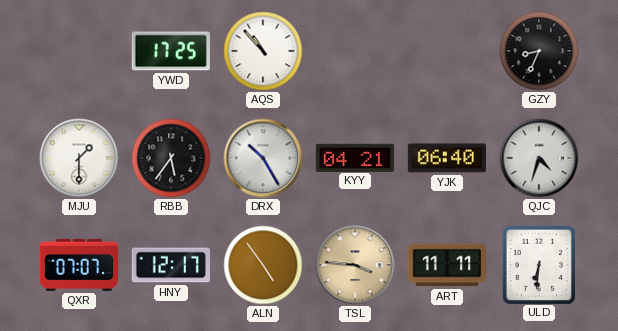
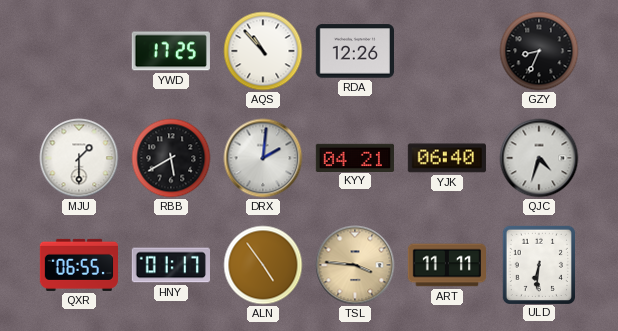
RDA: none -> 12:26 (354, 51)
RBB: 5:36 -> 5:40 (171, 158)
DRX: 10:25 -> 2:01 (263, 158)
QXR: 07:07 -> 06:55 (78, 265)
HNY: 12:17 -> 01:17 (170, 265)
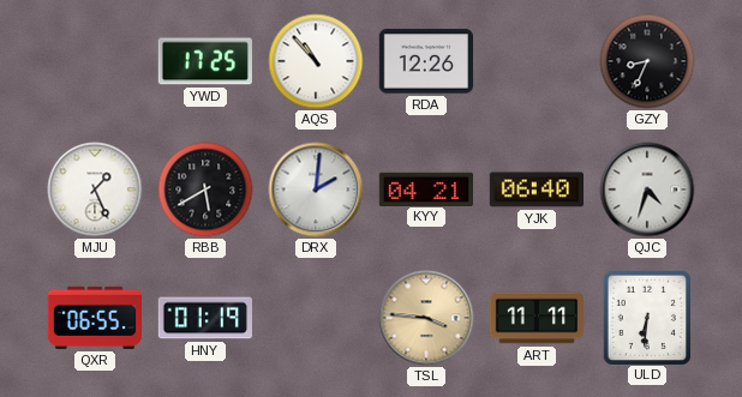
MJU: 1:30 -> 1:26 (95, 190)
HNY: 01:17 -> 01:19 (204, 318)
ALN: 4:54 -> none (263, 265)
